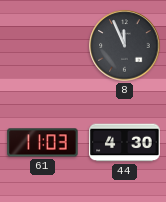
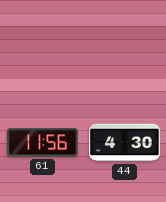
8: 11:56 -> none (125, 46)
61: 11:03 -> 11:56 (43, 143)
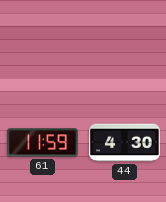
61: 11:56 -> 11:59 (43, 143)
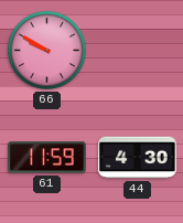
66: none -> 9:50 (46, 50)
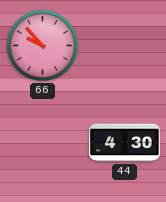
66: 9:50 -> 9:53 (42, 45)
61: 11:59 -> none (47, 158)
